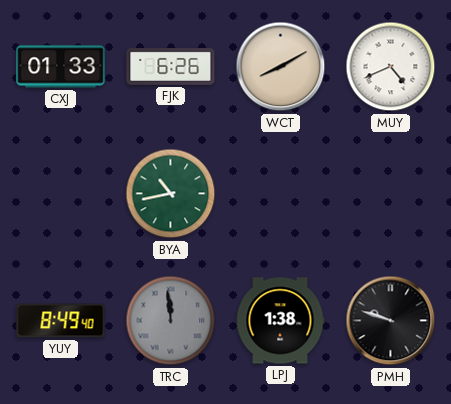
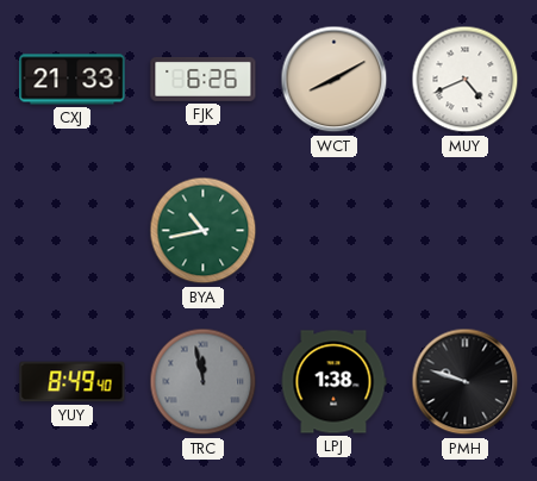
CXJ: 01:33 -> 21:33 (73, 80)
TRC: 11:59 -> 11:58 (204, 382)
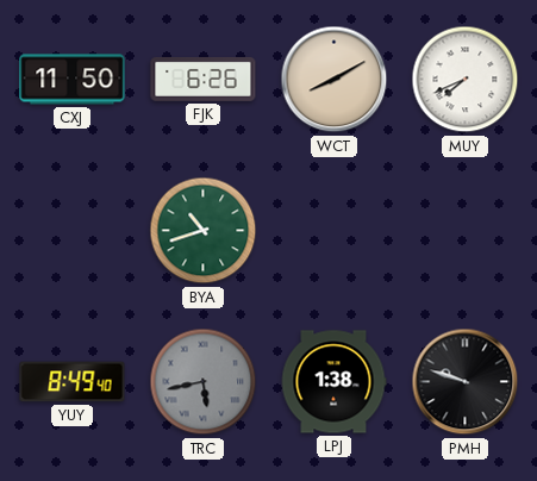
CXJ: 21:33 -> 11:50 (73, 80)
MUY: 4:41 -> 7:41 (466, 80)
BYA: 10:43 -> 10:42 (204, 231)
TRC: 11:58 -> 5:43 (204, 382)
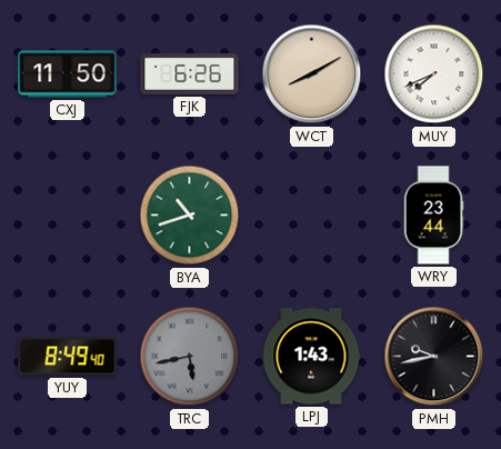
WRY: none -> 23:44 (433, 216)
LPJ: 1:38 -> 1:43 (311, 357)
PMH: 9:48 -> 9:43 (434, 357)
